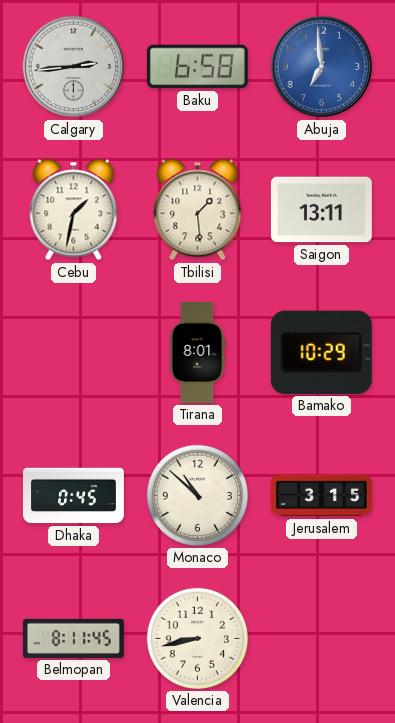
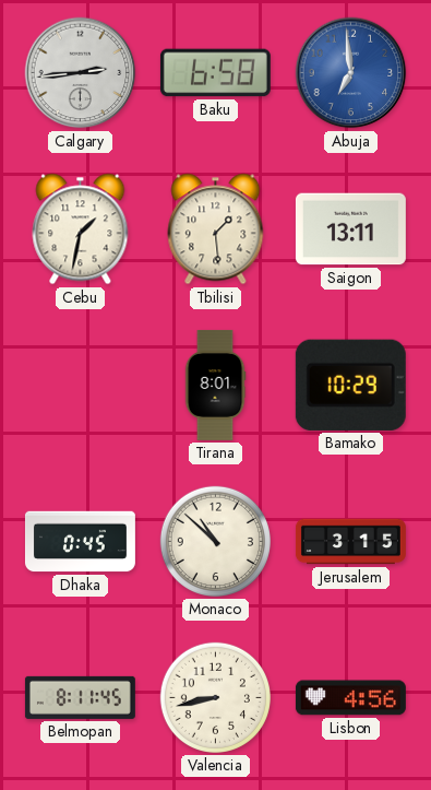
Lisbon: none -> 4:56 (350, 698)
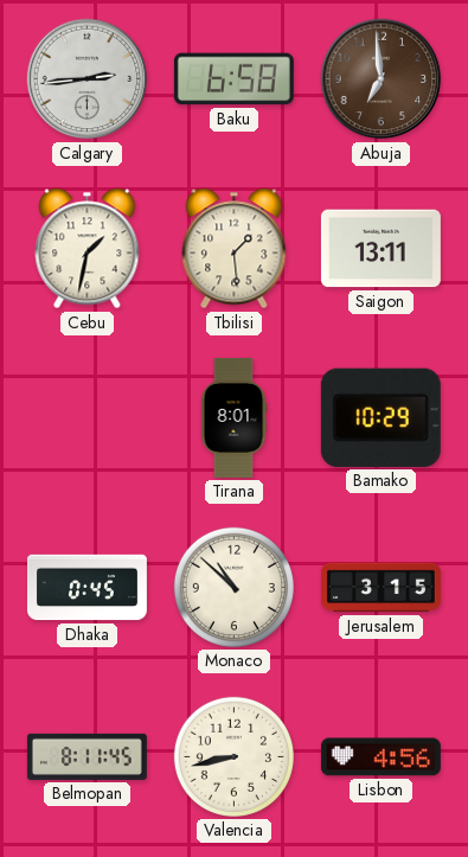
Abuja dial: blue -> brown (382, 79)
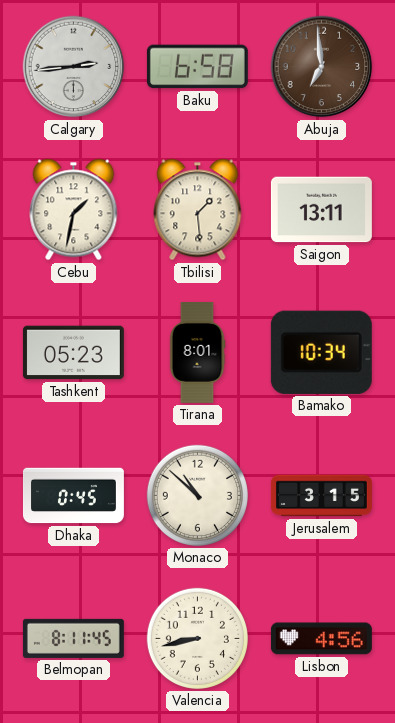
Tashkent: none -> 05:23 (73, 353)
Bamako: 10:29 -> 10:34 (321, 352)
